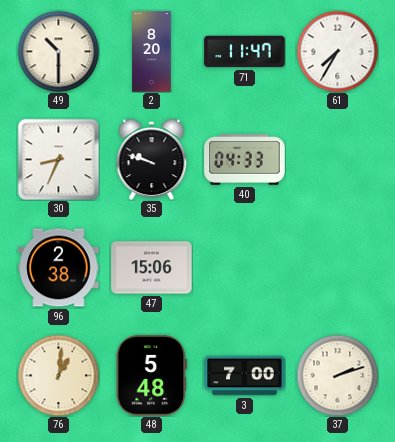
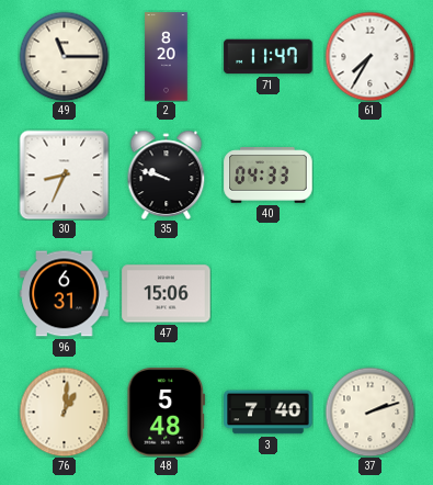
49: 10:30 -> 11:15 (64, 56)
96: 2:38 -> 6:31 (65, 294)
3: 7:00 -> 7:40 (269, 413)
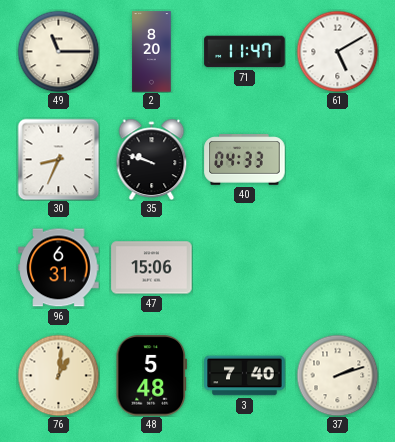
61: 7:35 -> 5:10 (337, 51)
